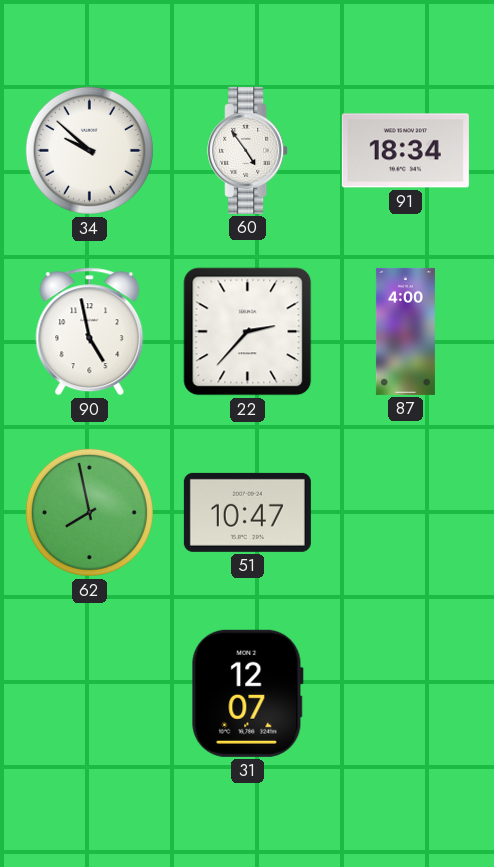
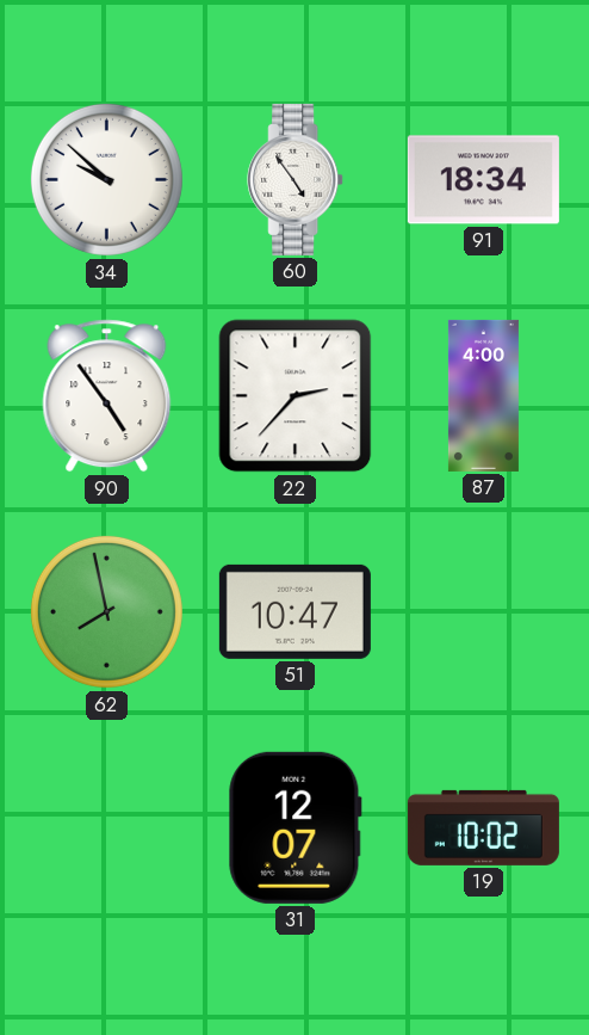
90: 4:58 -> 4:54 (107, 396)
19: none -> 10:02 (483, 827)
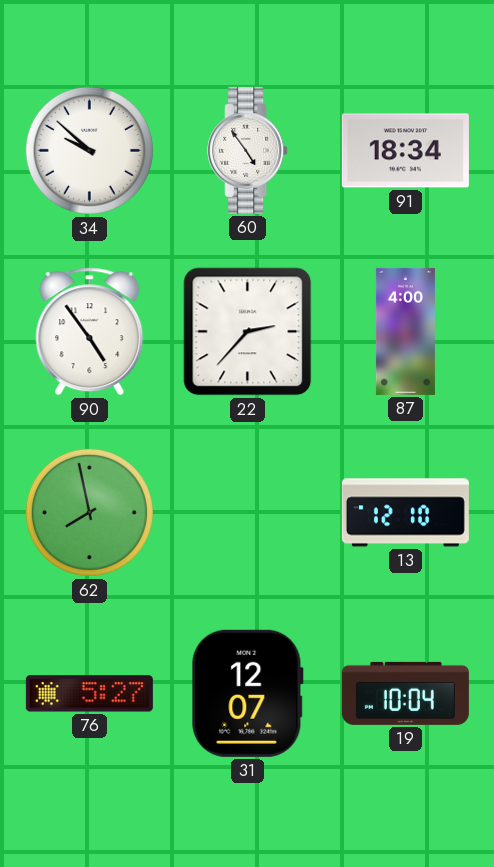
51: 10:47 -> none (294, 611)
13: none -> 12:10 (405, 513)
76: none -> 5:27 (89, 694)
19: 10:02 -> 10:04 (405, 693)
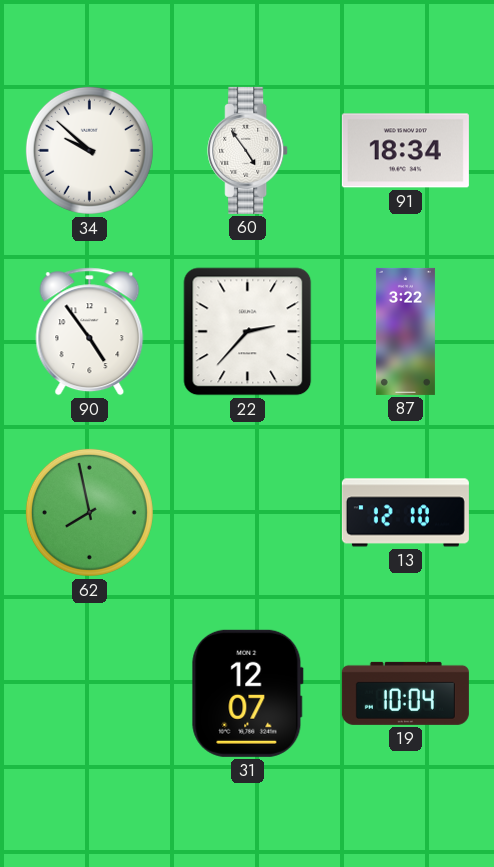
87: 4:00 -> 3:22 (405, 331)
76: 5:27 -> none (89, 694)
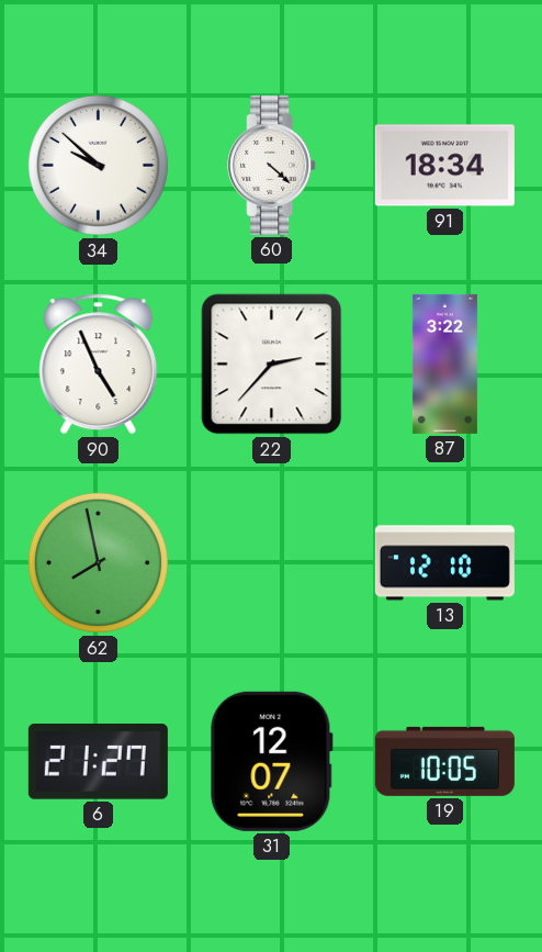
60: 4:54 -> 4:22 (272, 165)
90: 4:54 -> 4:56 (99, 365)
6: none -> 21:27 (98, 762)
19: 10:04 -> 10:05 (444, 761)
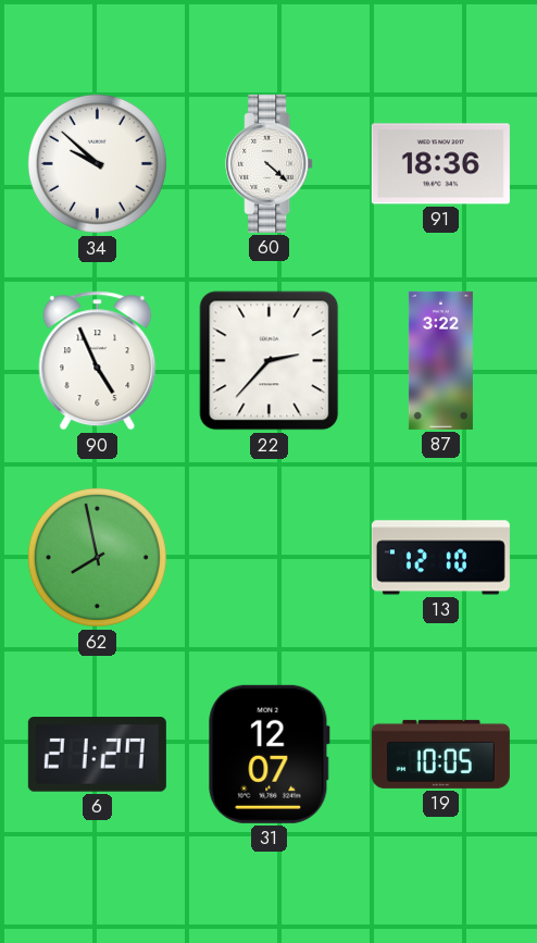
91: 18:34 -> 18:36 (440, 164)
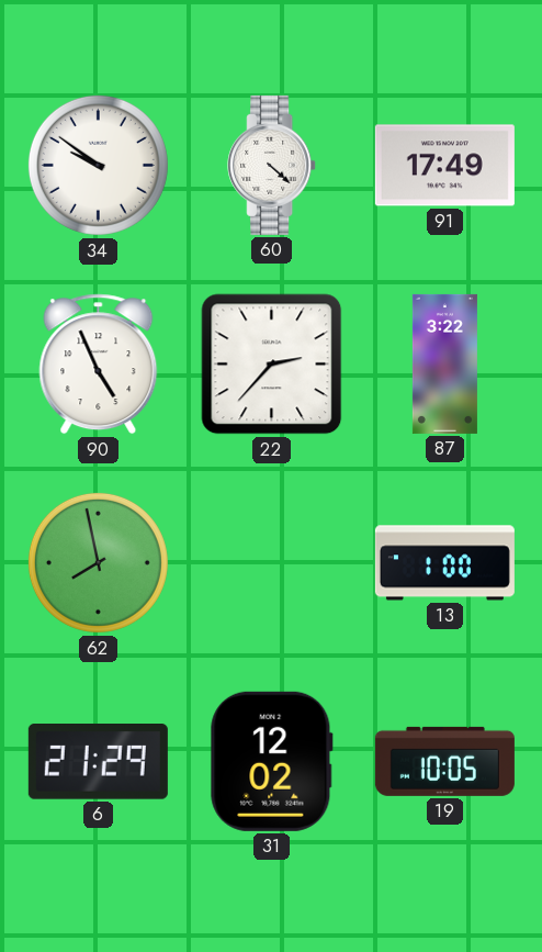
34: 9:52 -> 9:51 (98, 165)
91: 18:36 -> 17:49 (444, 166)
13: 12:10 -> 1:00 (444, 563)
6: 21:27 -> 21:29 (98, 762)
31: 12:07 -> 12:02 (271, 761)
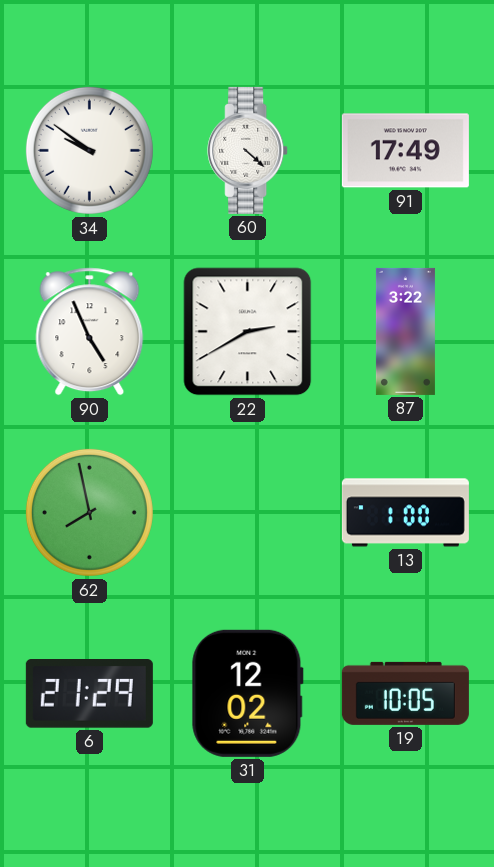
22: 2:37 -> 2:40 (248, 332)
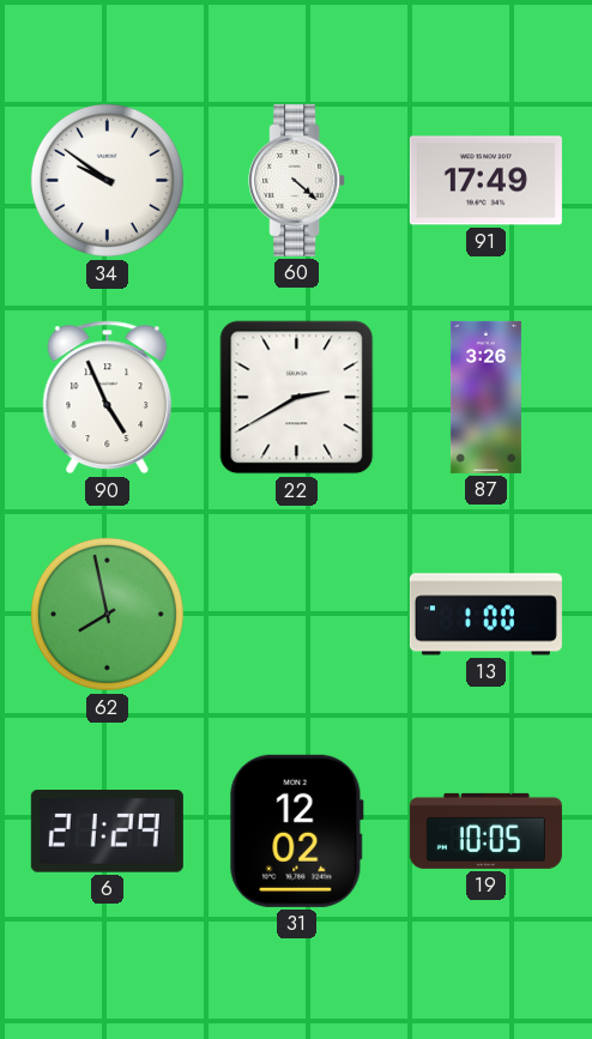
87: 3:22 -> 3:26 (485, 397)
